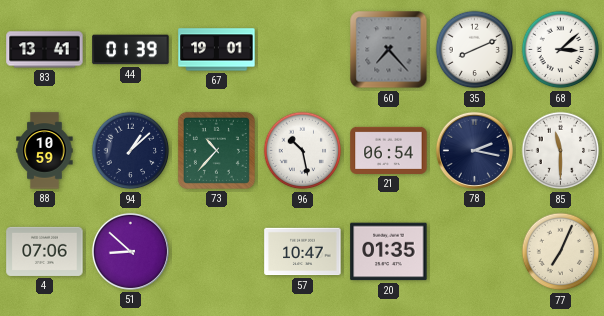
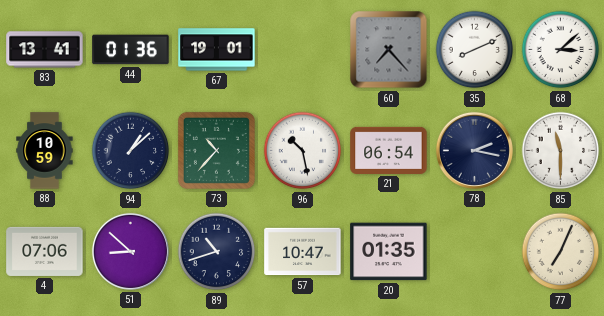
44: 01:39 -> 01:36 (131, 50)
89: none -> 10:42 (217, 252)
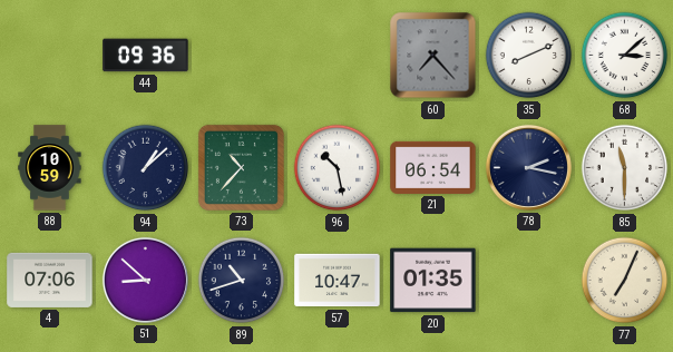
83: 13:41 -> none (45, 50)
44: 01:36 -> 09:36 (146, 56)
67: 19:01 -> none (217, 50)
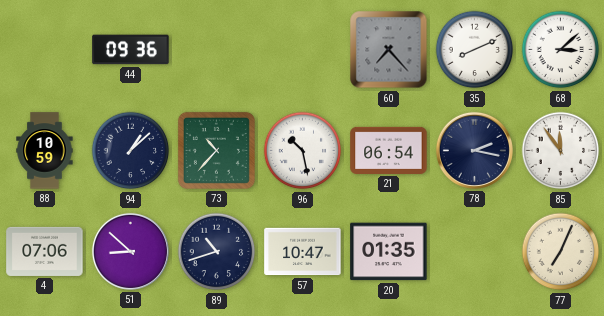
85: 11:30 -> 11:54 (561, 151)
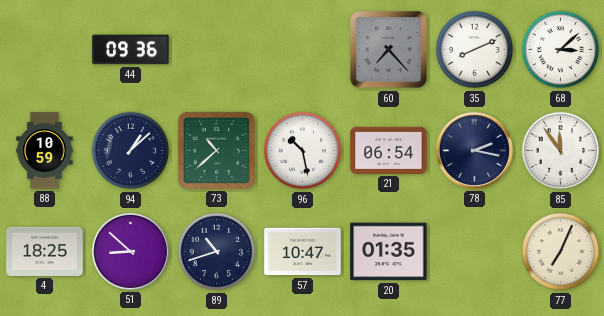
73: 10:37 -> 10:38 (216, 150)
4: 07:06 -> 18:25 (45, 251)
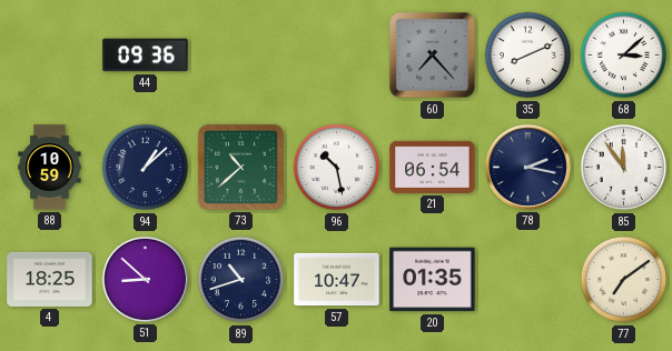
77: 7:04 -> 7:09 (624, 280)
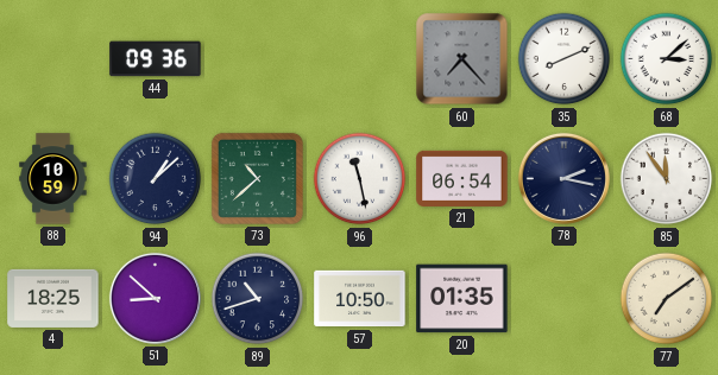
96: 10:28 -> 11:28 (360, 179)
57: 10:47 -> 10:50 (360, 299)
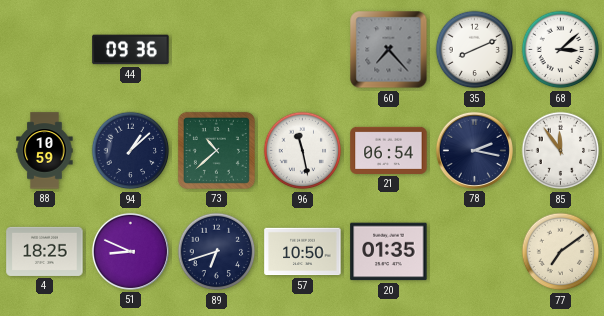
51: 8:52 -> 8:49 (130, 251)
89: 10:42 -> 6:42 (217, 252)
